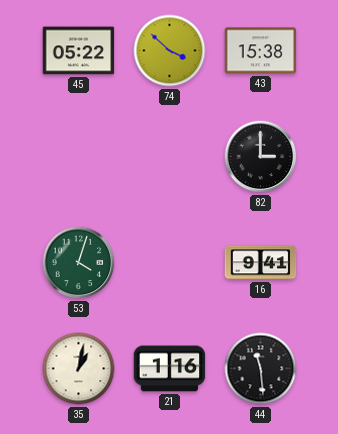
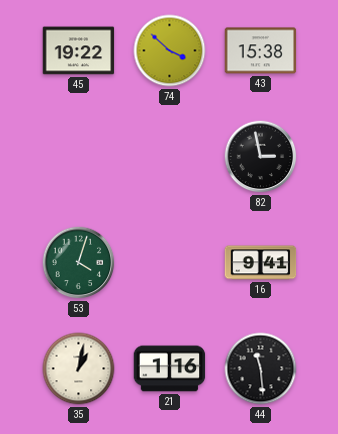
45: 05:22 -> 19:22 (79, 51)
82: 3:00 -> 2:58 (261, 157)
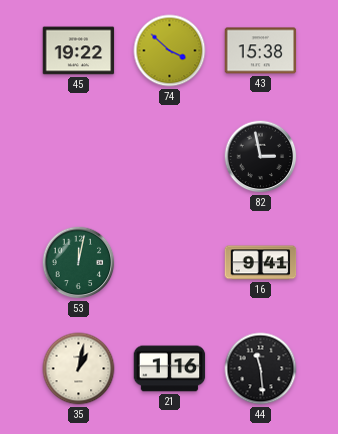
53: 4:03 -> 12:02 (79, 263)
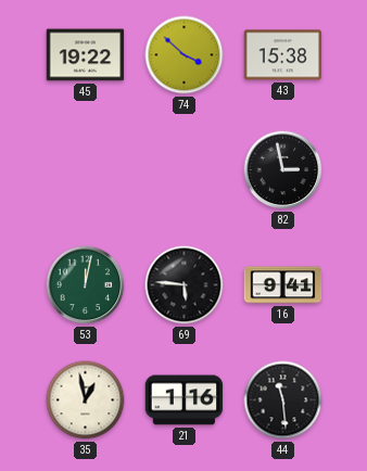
69: none -> 5:46 (185, 285)
35: 1:02 -> 12:58 (86, 400)
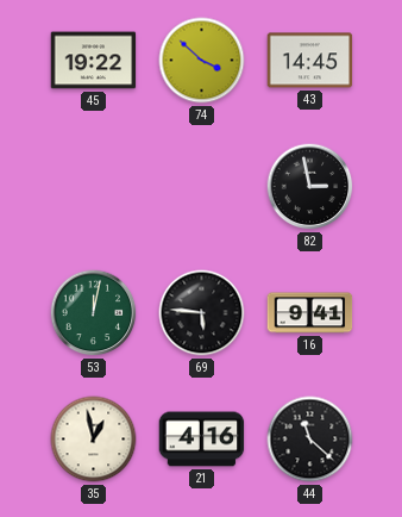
43: 15:38 -> 14:45 (310, 61)
21: 1:16 -> 4:16 (202, 440)
44: 11:29 -> 11:22 (310, 440)
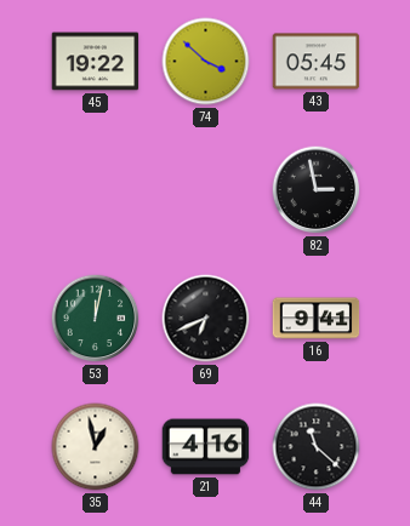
43: 14:45 -> 05:45 (317, 62)
69: 5:46 -> 6:41 (206, 319)
